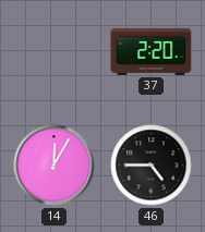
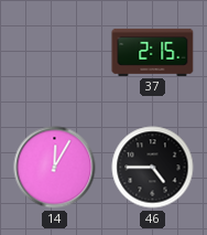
37: 2:20 -> 2:15 (153, 52)
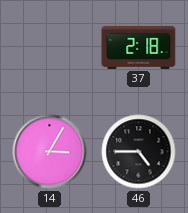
37: 2:15 -> 2:18 (139, 47)
14: 12:05 -> 3:05 (50, 152)
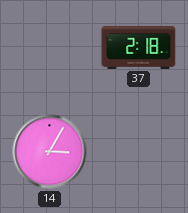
46: 4:45 -> none (139, 152)
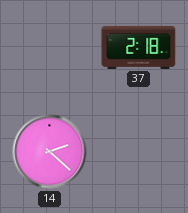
14: 3:05 -> 2:22 (50, 152)
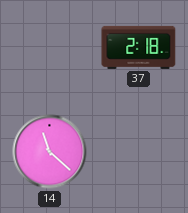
14: 2:22 -> 11:22 (50, 152)
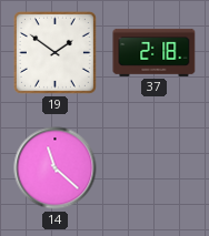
19: none -> 1:51 (54, 52)
